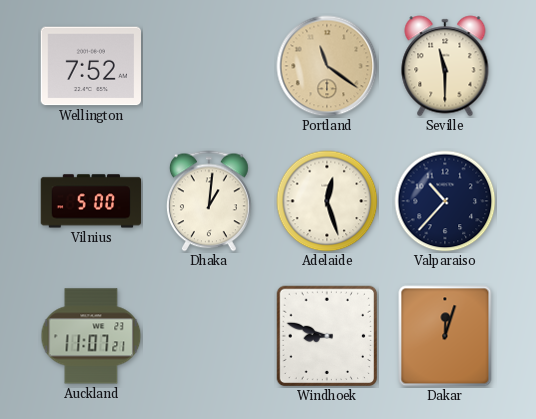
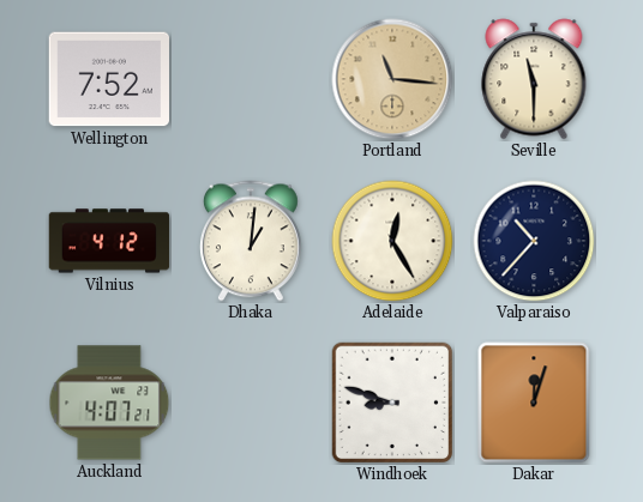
Portland: 11:21 -> 11:16 (392, 79)
Vilnius: 5:00 -> 4:12 (109, 241)
Adelaide: 12:27 -> 12:25 (392, 241)
Auckland: 11:07 -> 4:07 (109, 403)
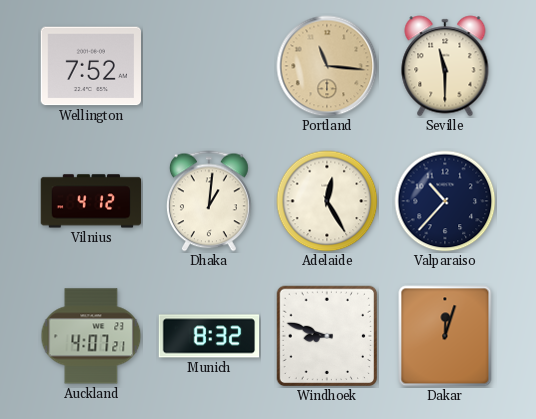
Munich: none -> 8:32 (209, 336)
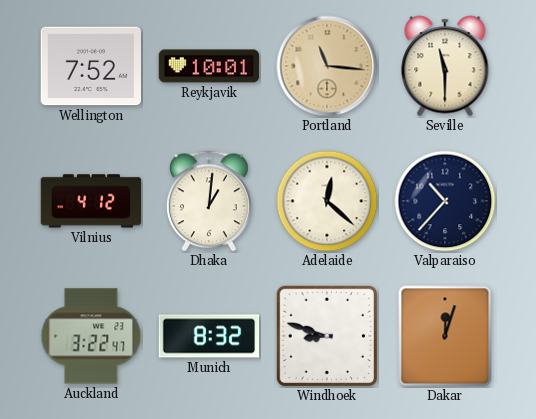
Reykjavik: none -> 10:01 (209, 66)
Adelaide: 12:25 -> 12:22 (327, 201)
Auckland: 4:07 -> 3:22 (91, 336)
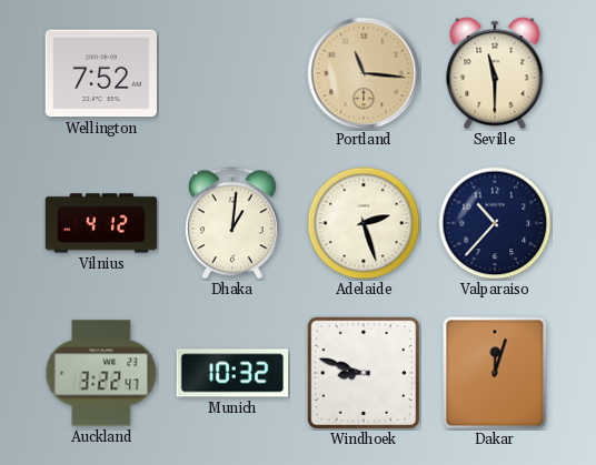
Reykjavik: 10:01 -> none (209, 66)
Adelaide: 12:22 -> 2:27 (364, 223)
Munich: 8:32 -> 10:32 (232, 373)
